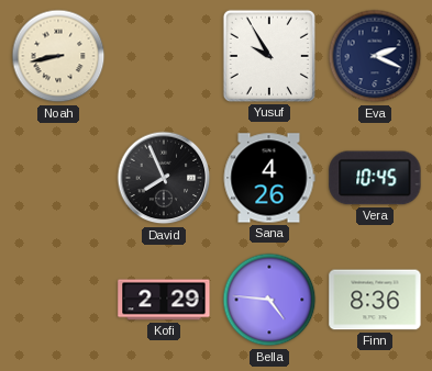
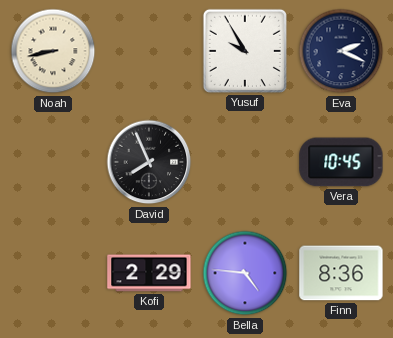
Sana: 4:26 -> none (269, 178)
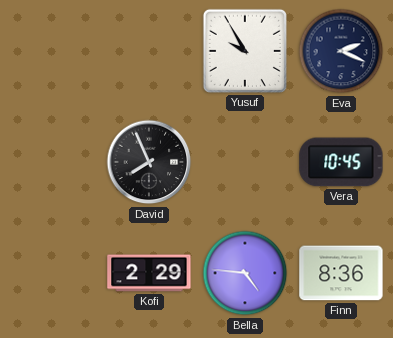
Noah: 8:43 -> none (53, 51)
